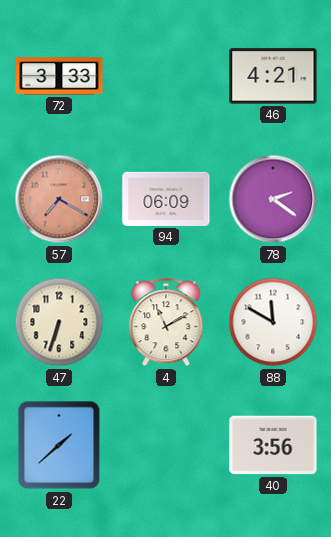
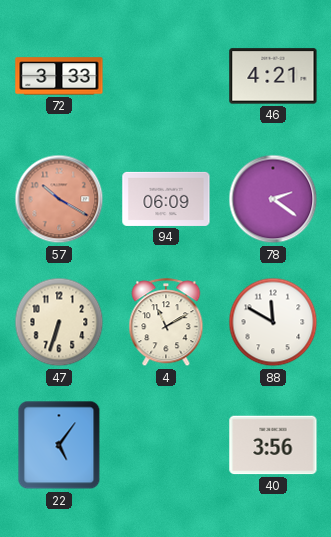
57: 7:20 -> 10:20 (59, 199)
22: 1:38 -> 5:06 (59, 445)
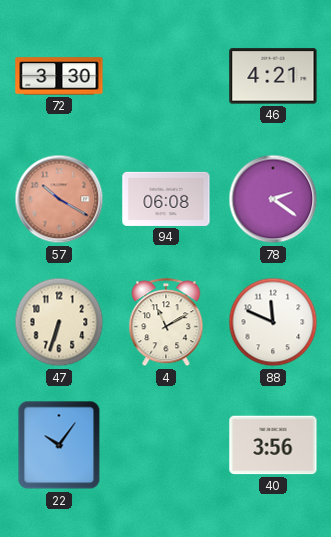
72: 3:33 -> 3:30 (59, 76)
94: 06:09 -> 06:08 (166, 199)
88: 11:50 -> 11:49 (273, 322)
22: 5:06 -> 10:06 (59, 445)
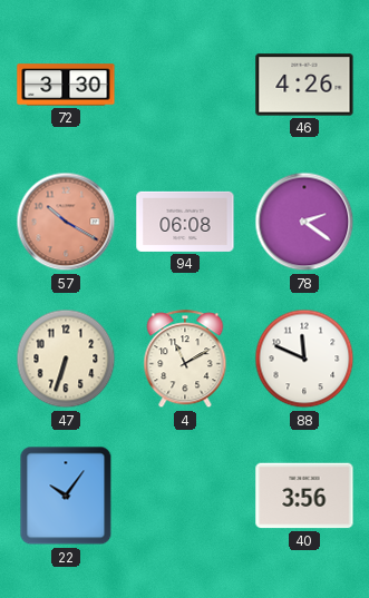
46: 4:21 -> 4:26 (304, 85)
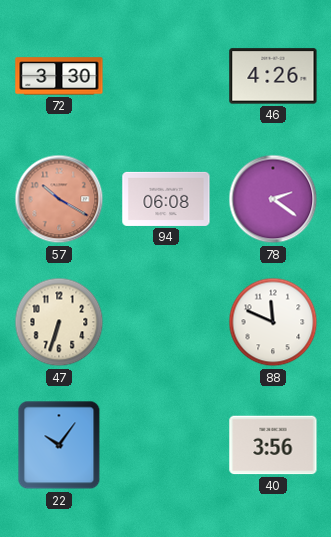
4: 11:10 -> none (185, 360)
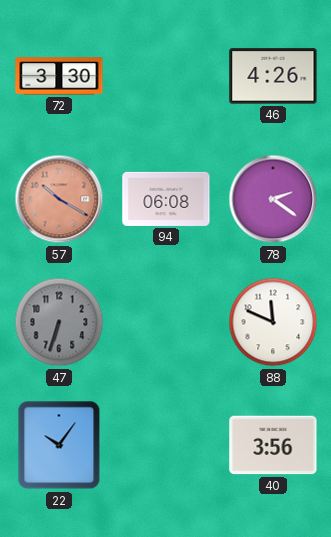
47 dial: cream -> grey (59, 322)
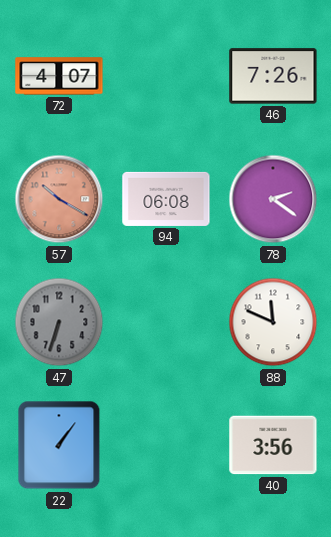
72: 3:30 -> 4:07 (59, 76)
46: 4:26 -> 7:26 (273, 76)
22: 10:06 -> 1:06 (59, 445)
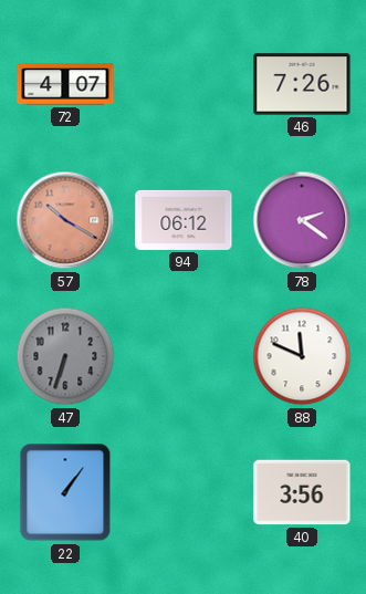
94: 06:08 -> 06:12 (184, 220)
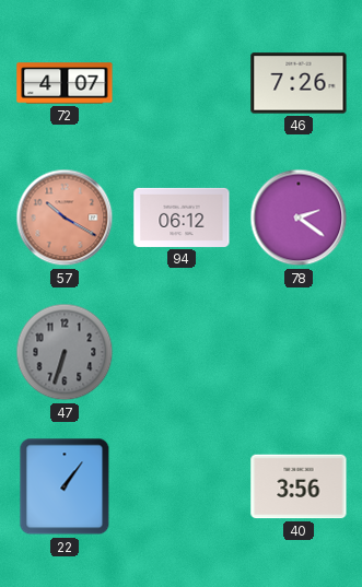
88: 11:49 -> none (302, 356)
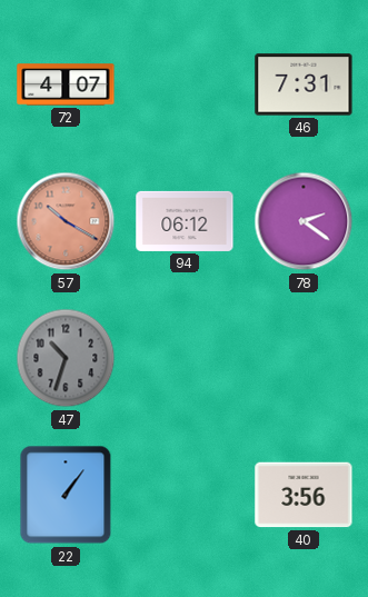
46: 7:26 -> 7:31 (304, 84)
47: 6:33 -> 10:33 (66, 358)
